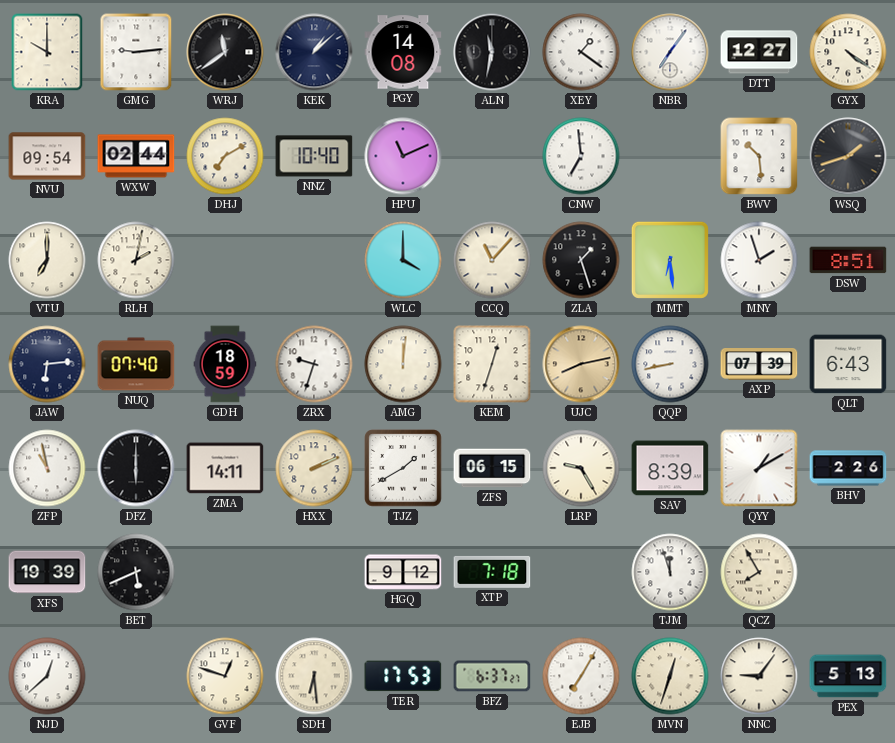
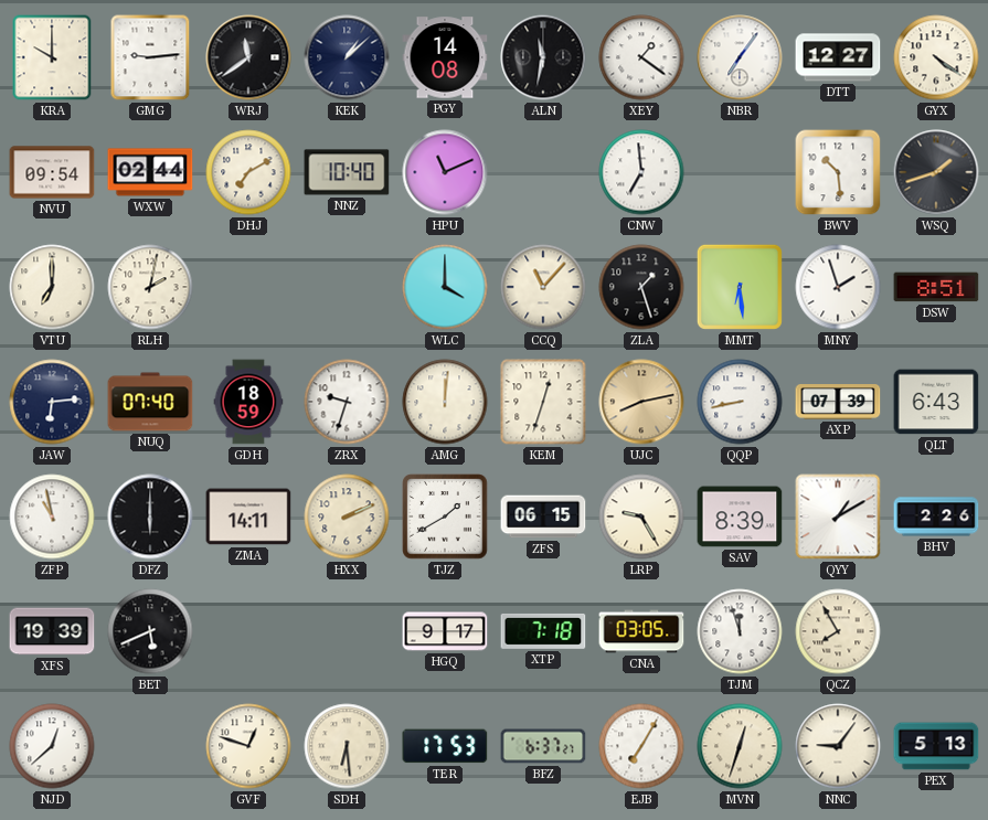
HGQ: 9:12 -> 9:17 (445, 631)
CNA: none -> 03:05 (641, 631)
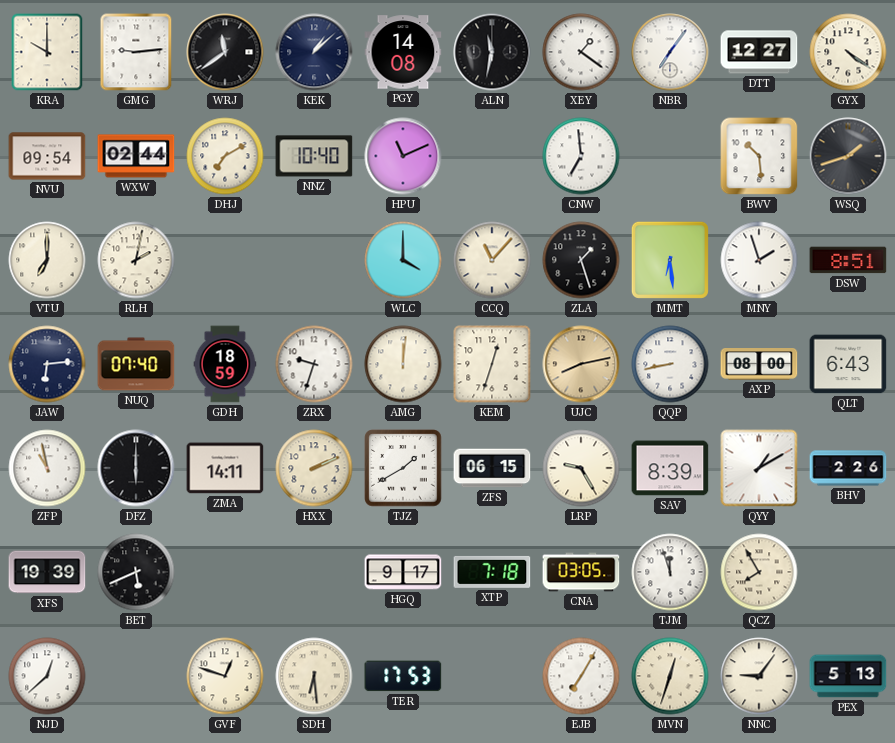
AXP: 07:39 -> 08:00 (759, 365)
BFZ: 6:37 -> none (543, 746)
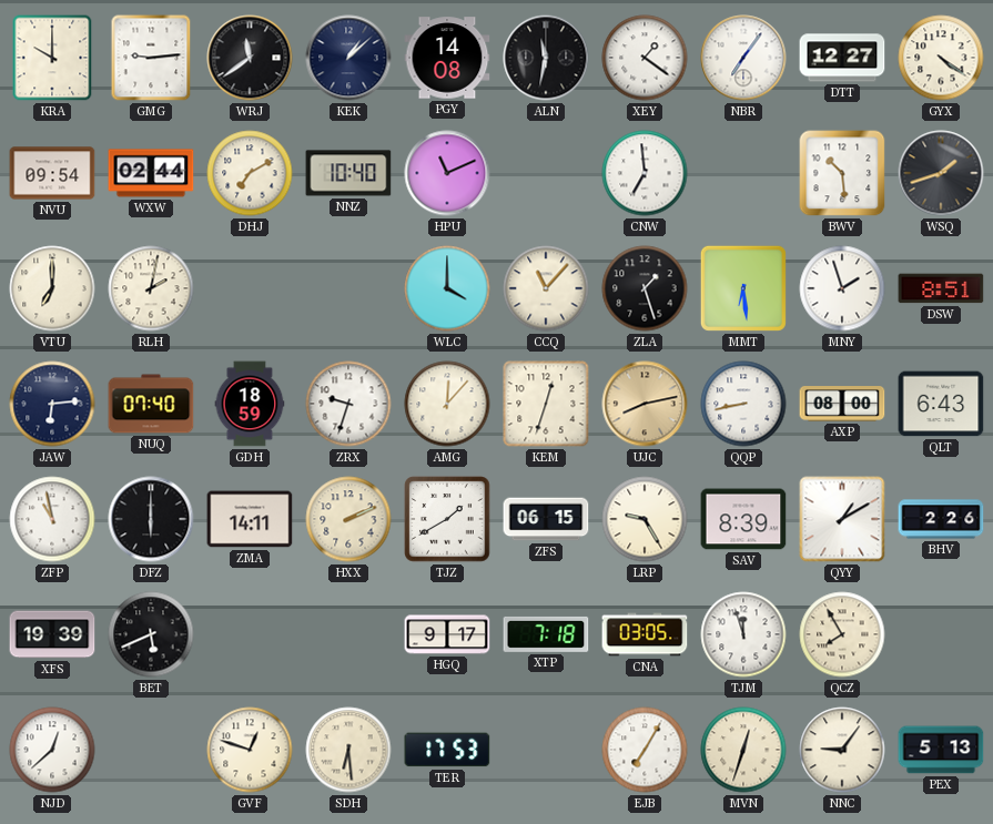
AMG: 12:01 -> 12:07 (447, 404)
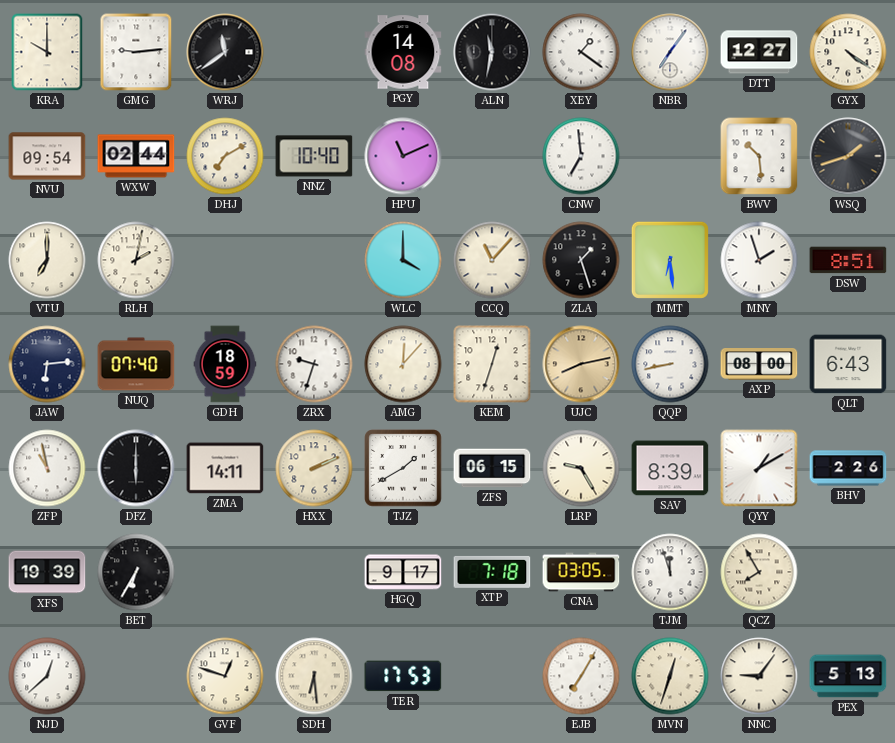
KEK: 1:08 -> none (348, 58)
BET: 5:41 -> 6:35 (136, 572)
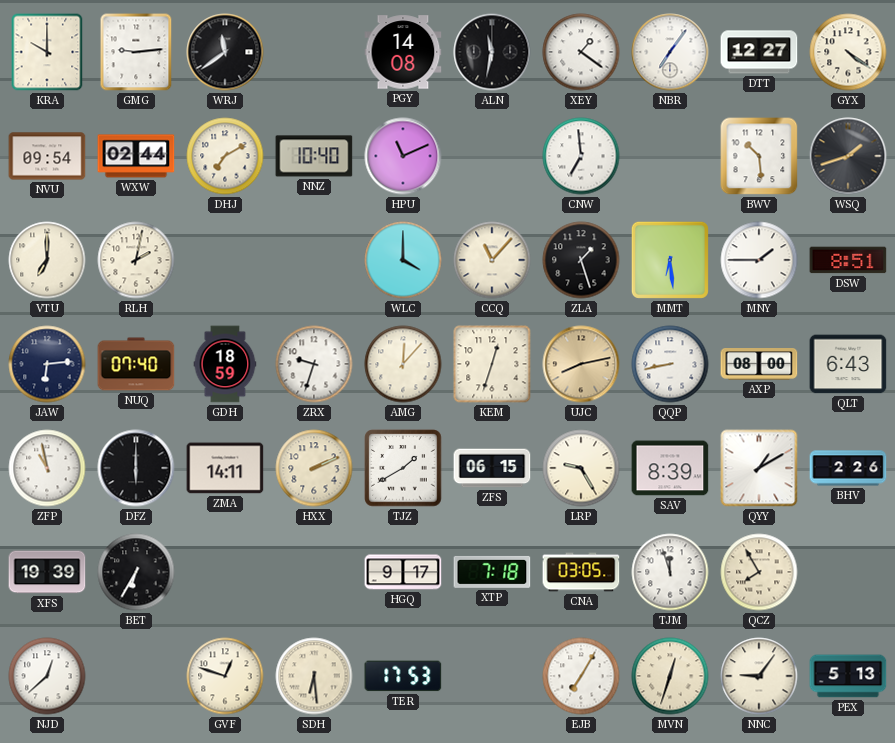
MNY: 1:57 -> 1:45 (759, 260)
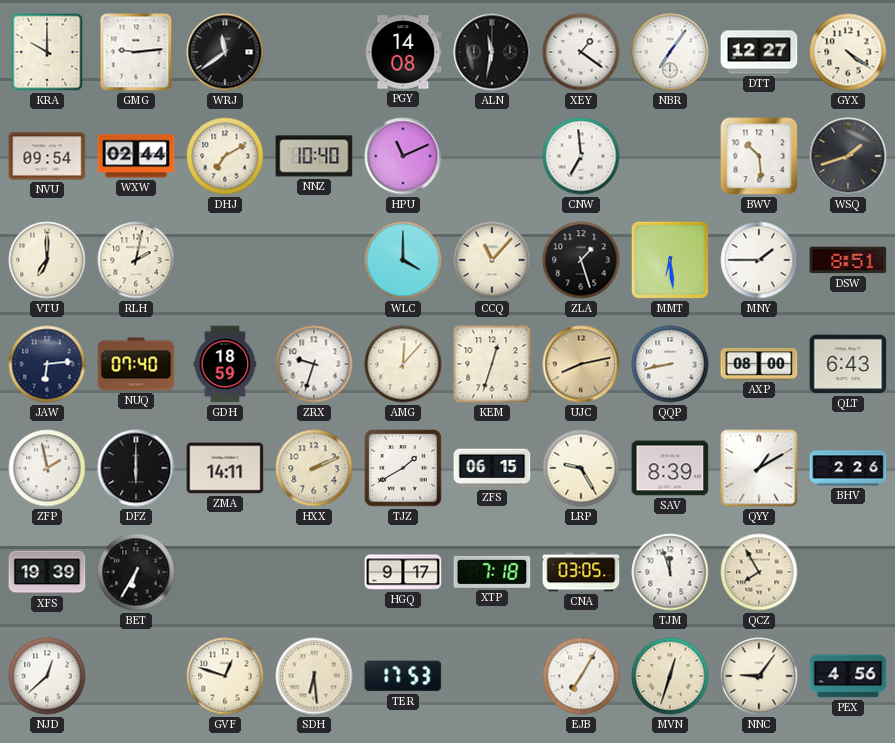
ZFP: 10:58 -> 1:58 (47, 468)
PEX: 5:13 -> 4:56 (848, 676)
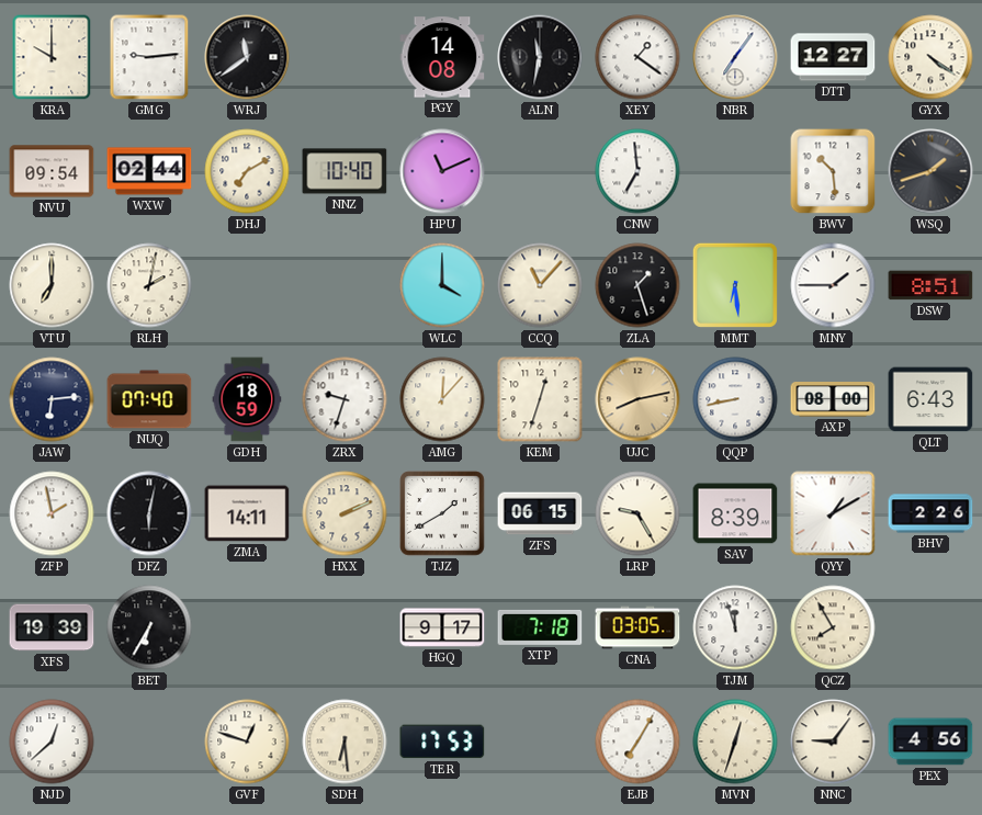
DFZ: 6:00 -> 6:02 (149, 513)
